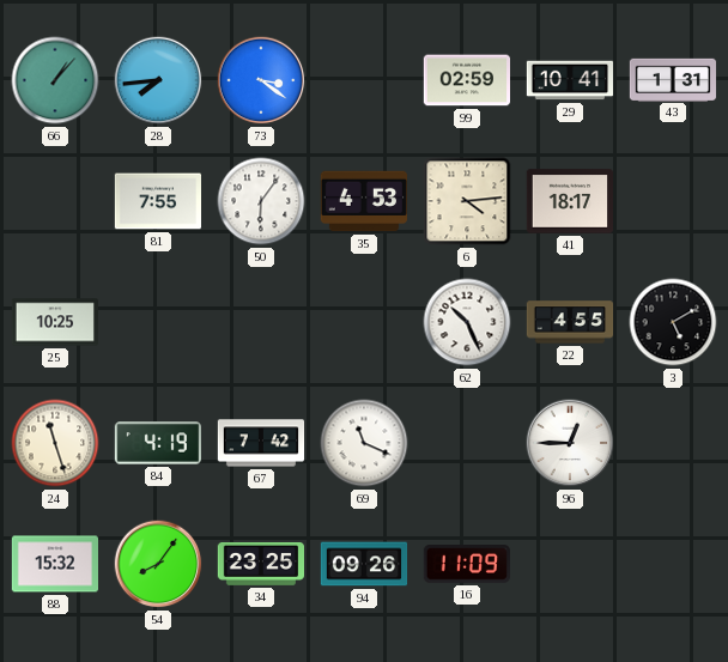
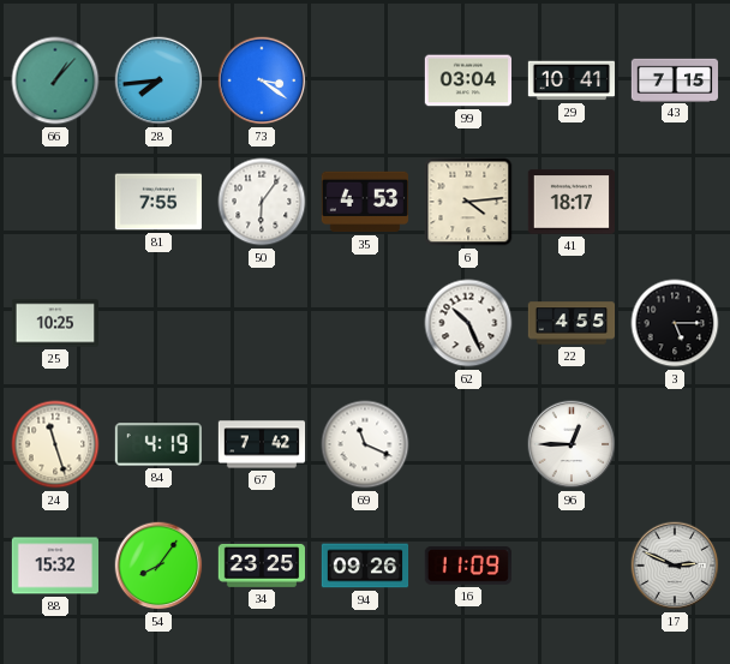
99: 02:59 -> 03:04 (467, 80)
43: 1:31 -> 7:15 (675, 79)
3: 5:10 -> 5:15 (675, 323)
17: none -> 2:49 (675, 566)
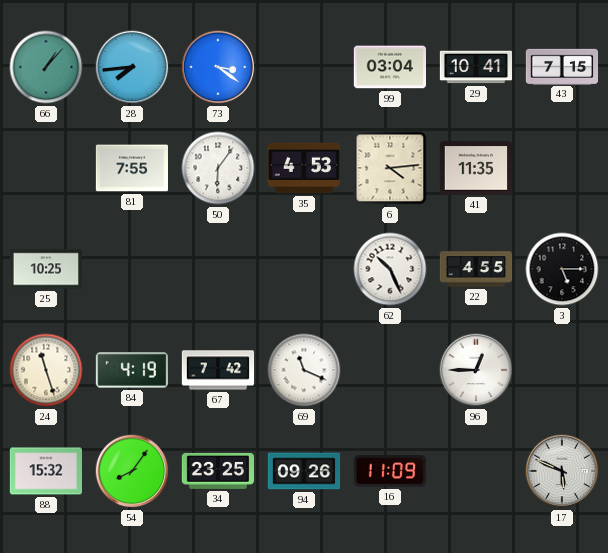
41: 18:17 -> 11:35 (475, 168)
17: 2:49 -> 5:49 (562, 471)
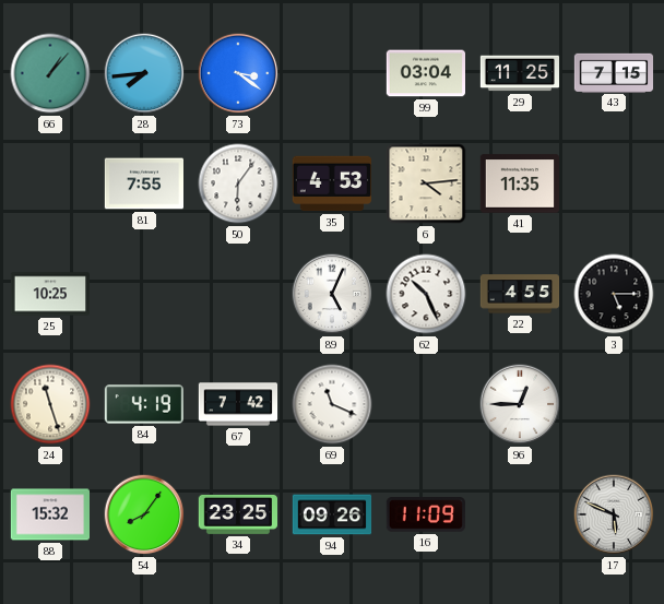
29: 10:41 -> 11:25 (520, 73)
89: none -> 5:04 (332, 294)
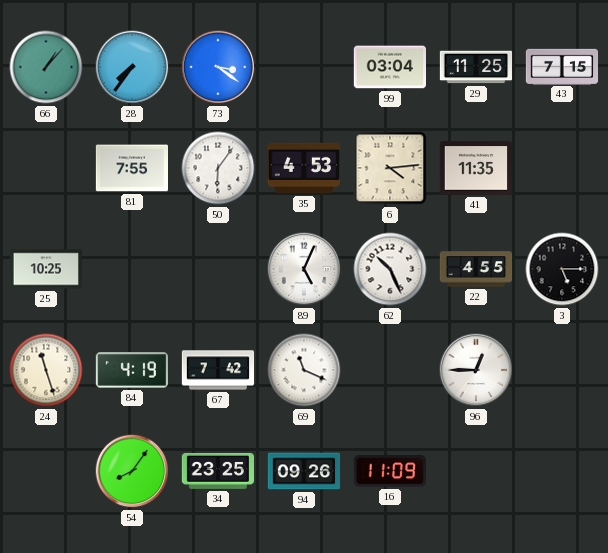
28: 7:44 -> 7:36 (132, 67)
88: 15:32 -> none (49, 514)
17: 5:49 -> none (614, 514)
